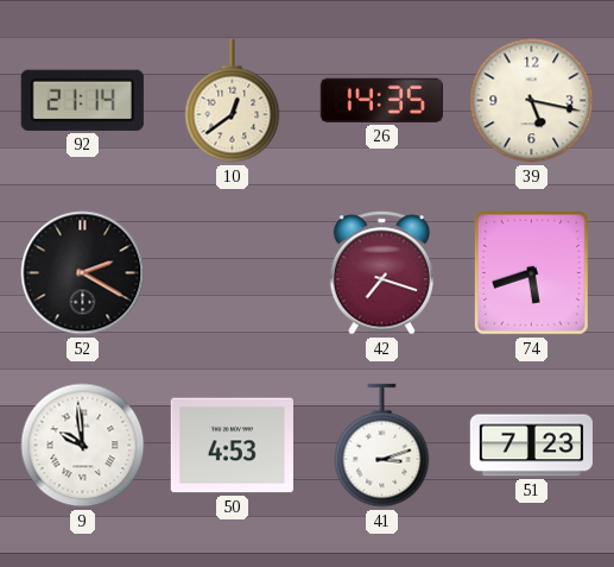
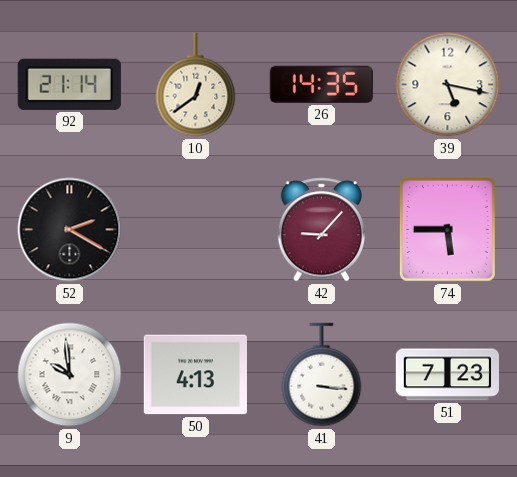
42: 7:18 -> 9:07 (322, 230)
74: 5:42 -> 5:45 (447, 229)
50: 4:53 -> 4:13 (195, 375)
41: 3:12 -> 3:16 (322, 375)
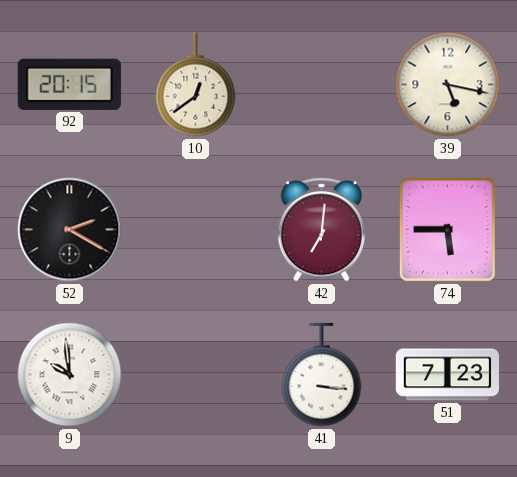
92: 21:14 -> 20:15 (69, 84)
26: 14:35 -> none (321, 84)
42: 9:07 -> 7:01 (322, 230)
50: 4:13 -> none (195, 375)
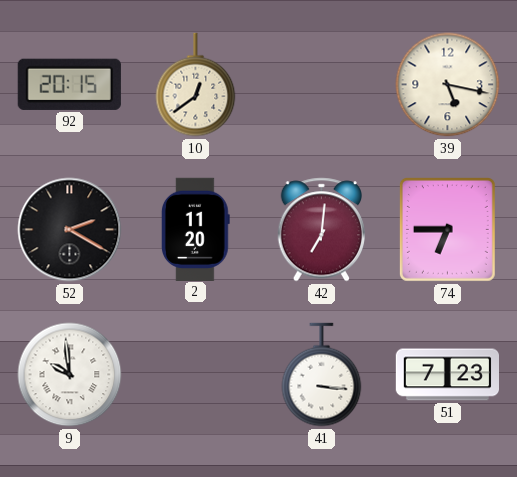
2: none -> 11:20 (195, 229)
74: 5:45 -> 6:45 (447, 229)
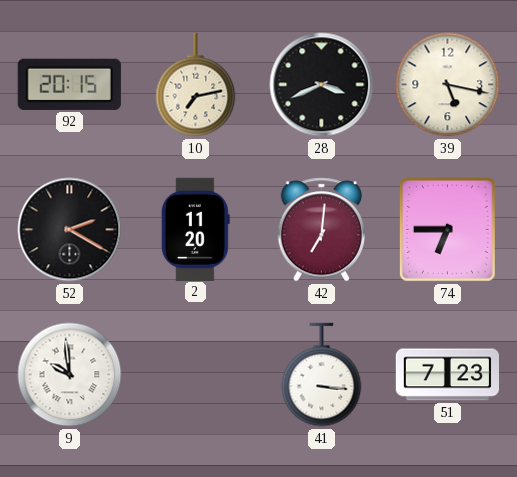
10: 12:39 -> 7:13 (196, 85)
28: none -> 3:41 (322, 85)
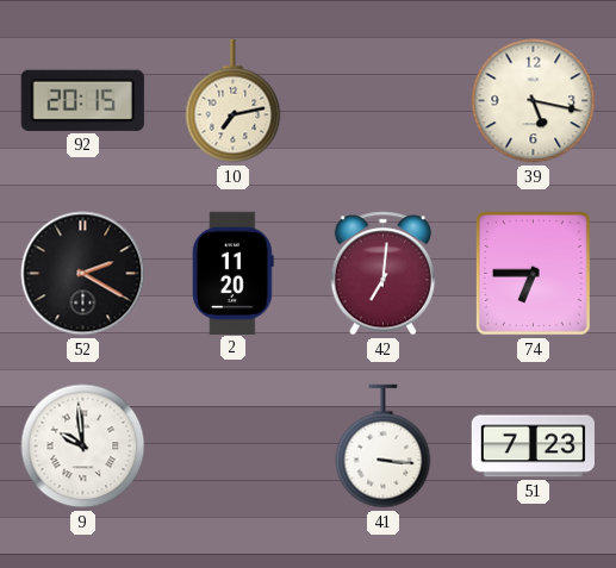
28: 3:41 -> none (322, 85)
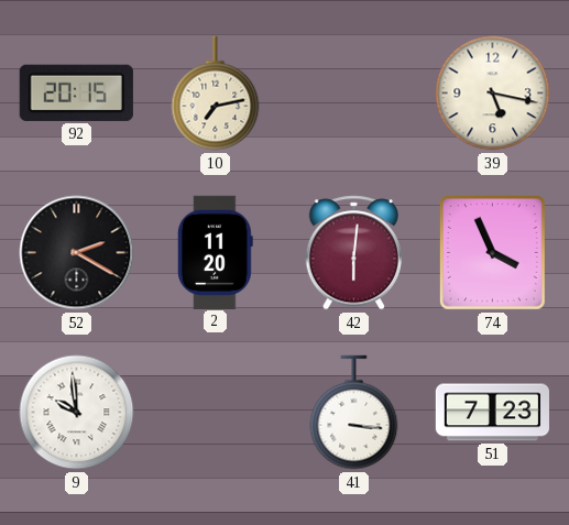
42: 7:01 -> 6:01 (354, 253)
74: 6:45 -> 3:56 (492, 252)
